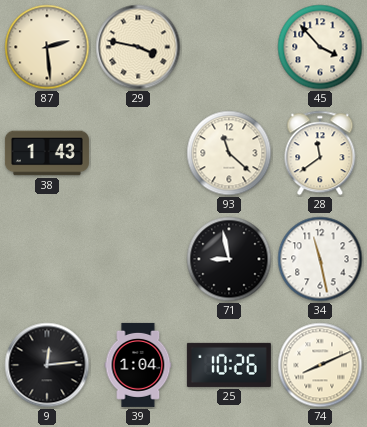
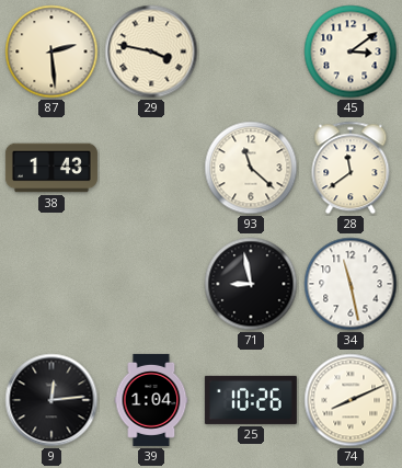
45: 3:53 -> 3:09 (351, 52)
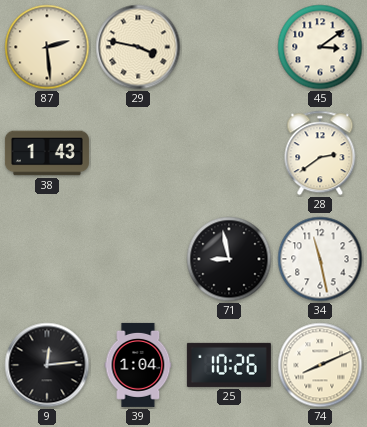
93: 11:22 -> none (251, 168)
28: 11:39 -> 2:39 (320, 153)
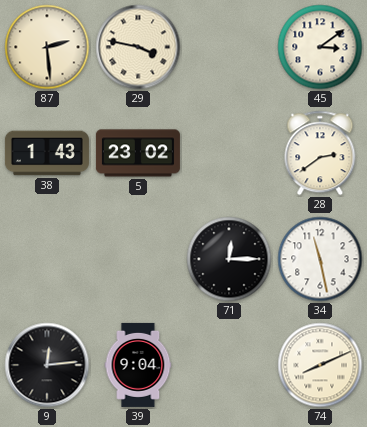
5: none -> 23:02 (138, 153)
71: 8:58 -> 12:15 (229, 259)
39: 1:04 -> 9:04 (138, 365)
25: 10:26 -> none (229, 365)
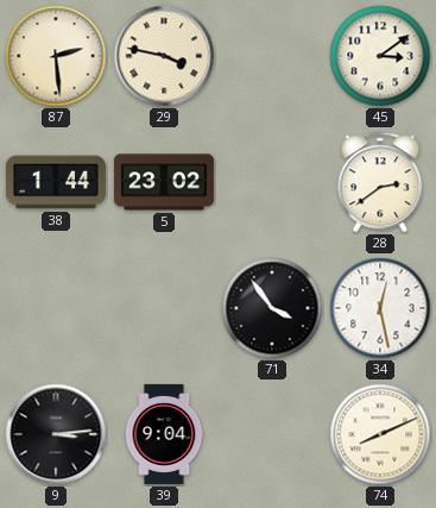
38: 1:43 -> 1:44 (56, 182)
71: 12:15 -> 3:54 (272, 308)
34: 11:28 -> 12:28 (380, 308)
9: 12:14 -> 3:14 (56, 434)
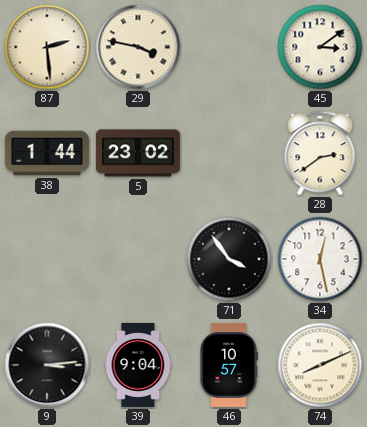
46: none -> 10:57 (229, 365)
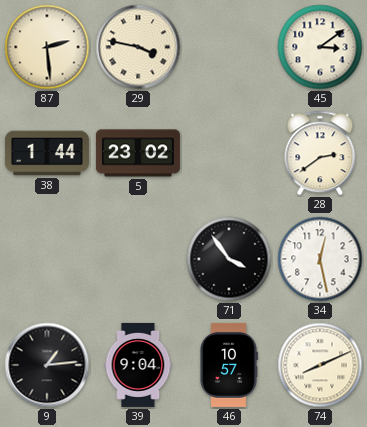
9: 3:14 -> 1:14 (47, 365)
